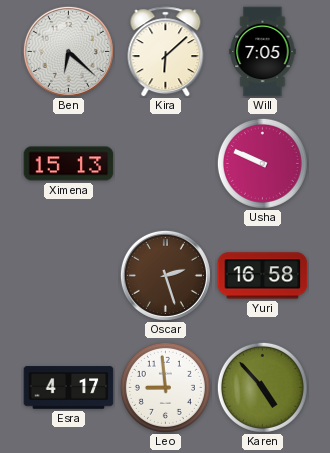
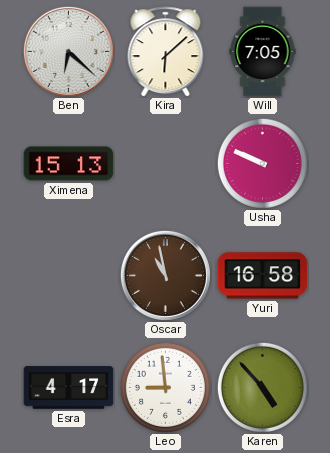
Oscar: 2:27 -> 10:58 (165, 275)
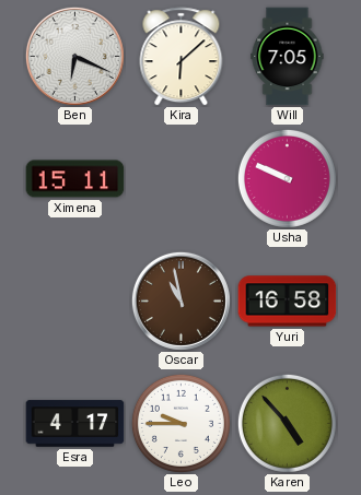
Ben: 6:22 -> 6:19 (74, 56)
Ximena: 15:13 -> 15:11 (75, 179)
Leo: 8:59 -> 9:45 (180, 423)
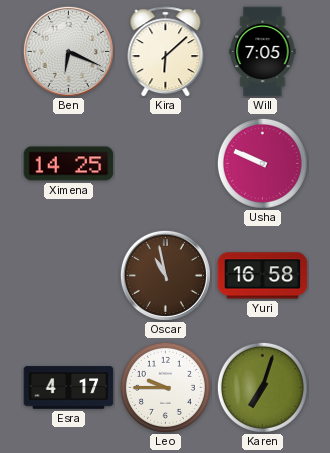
Ximena: 15:11 -> 14:25 (69, 164)
Karen: 4:53 -> 7:03 (262, 387)
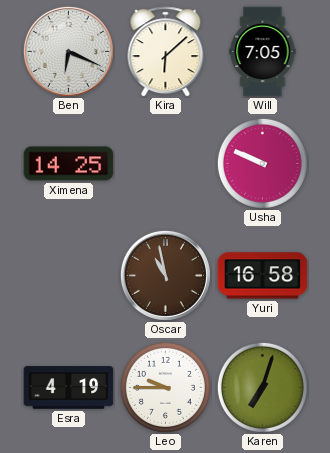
Esra: 4:17 -> 4:19 (69, 388)
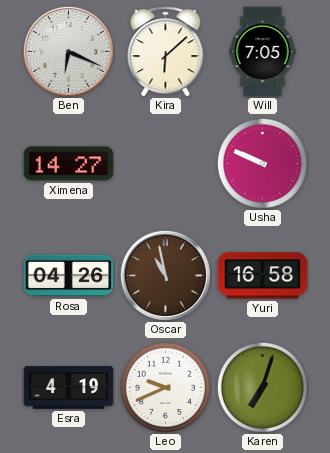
Ximena: 14:25 -> 14:27 (69, 164)
Rosa: none -> 04:26 (69, 276)
Leo: 9:45 -> 9:41 (165, 387)
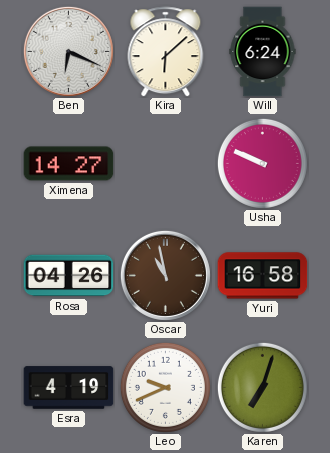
Will: 7:05 -> 6:24 (263, 52)
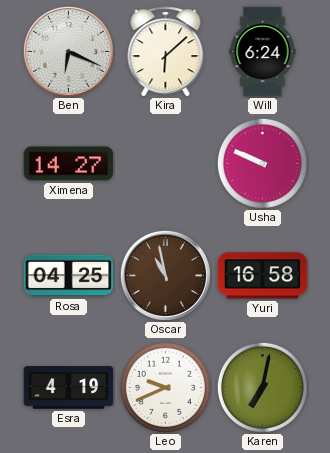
Rosa: 04:26 -> 04:25 (69, 276)
Karen: 7:03 -> 7:02 (262, 387)
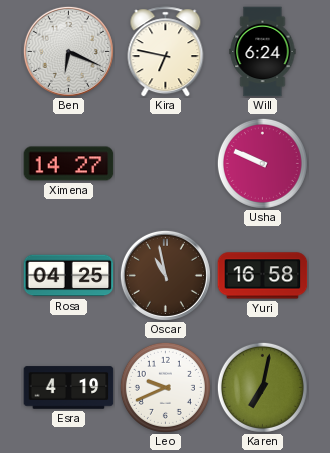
Kira: 6:08 -> 6:47 (166, 52)
